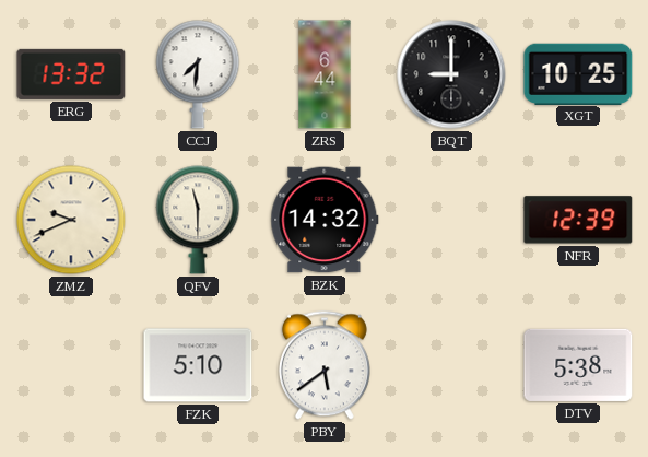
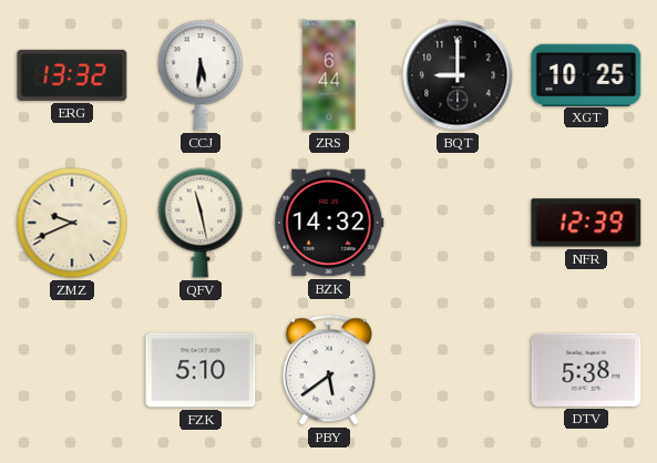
CCJ: 7:31 -> 5:31 (201, 75)
QFV: 11:30 -> 11:28 (201, 223)
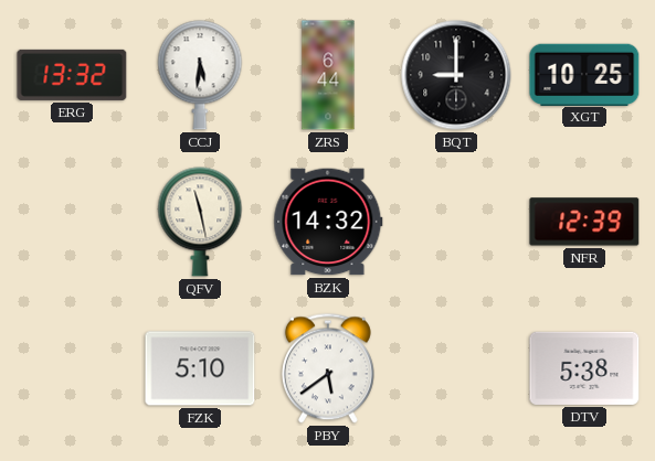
ZMZ: 9:41 -> none (72, 223)
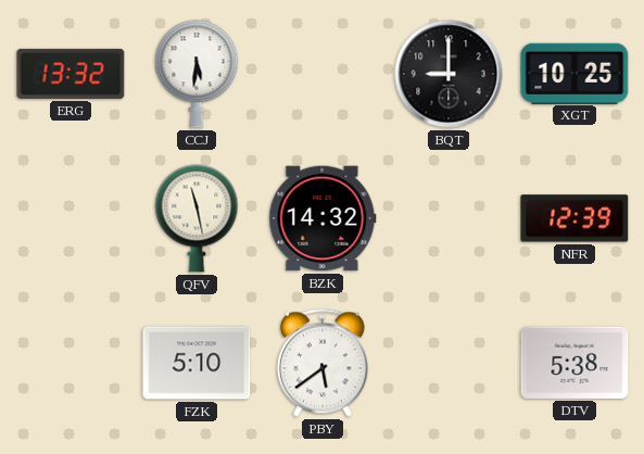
ZRS: 6:44 -> none (328, 75)
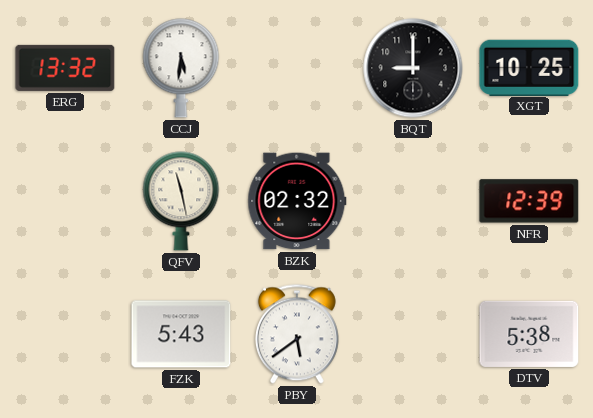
BZK: 14:32 -> 02:32 (297, 201)
FZK: 5:10 -> 5:43 (181, 334)
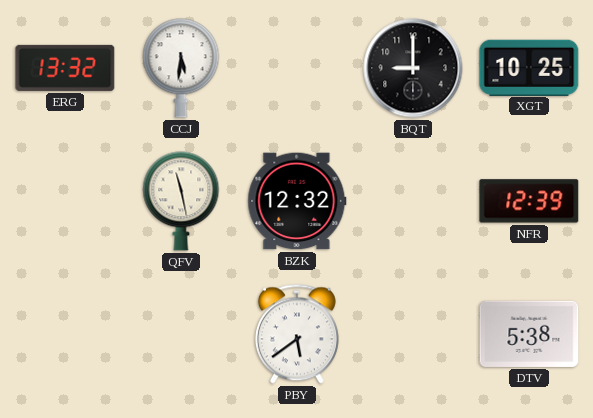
BZK: 02:32 -> 12:32 (297, 201)
FZK: 5:43 -> none (181, 334)
